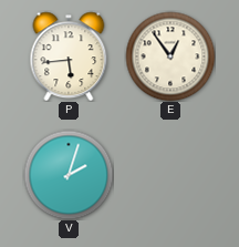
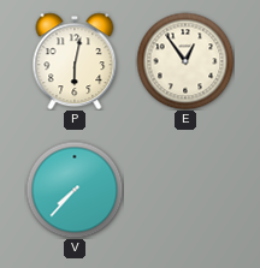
P: 5:44 -> 6:02 (75, 61)
V: 2:03 -> 7:37 (75, 190)
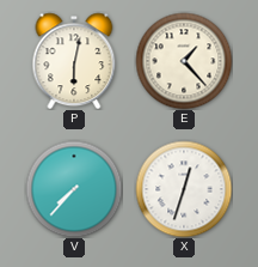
E: 12:54 -> 1:23 (184, 61)
X: none -> 12:33 (184, 189)
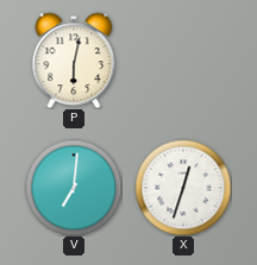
E: 1:23 -> none (184, 61)
V: 7:37 -> 7:01 (74, 188)
